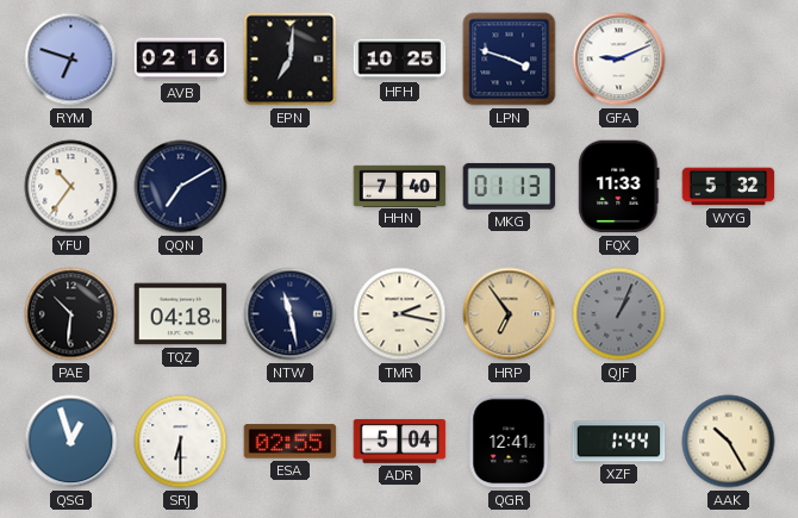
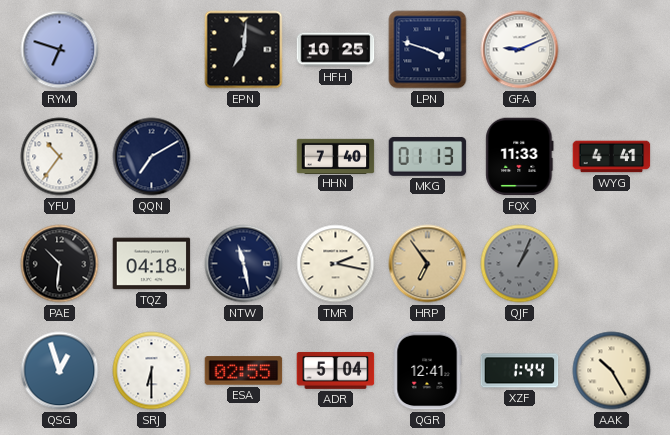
AVB: 02:16 -> none (181, 60)
WYG: 5:32 -> 4:41 (612, 157)
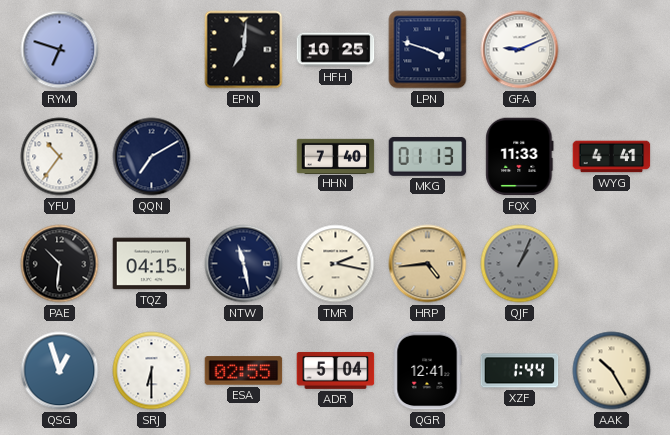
TQZ: 04:18 -> 04:15 (152, 264)
HRP: 6:54 -> 4:44 (428, 264)
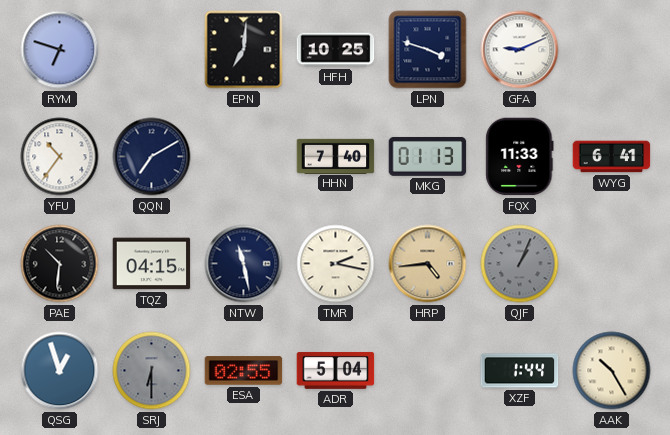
WYG: 4:41 -> 6:41 (612, 157)
SRJ dial: white -> grey (152, 371)
QGR: 12:41 -> none (427, 371)
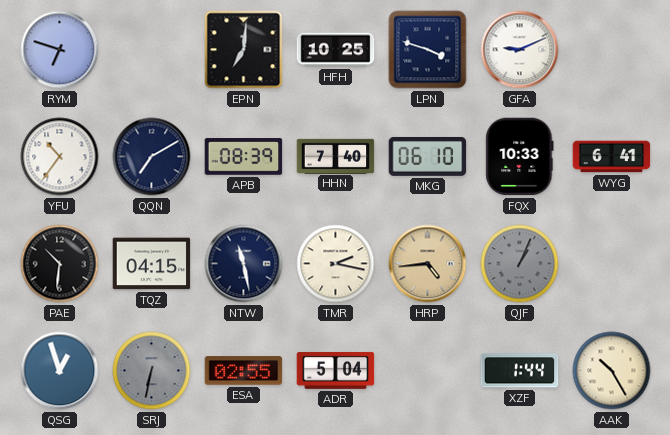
APB: none -> 08:39 (244, 157)
MKG: 01:13 -> 06:10 (428, 156)
FQX: 11:33 -> 10:33 (520, 157)
SRJ: 6:30 -> 6:32 (152, 371)
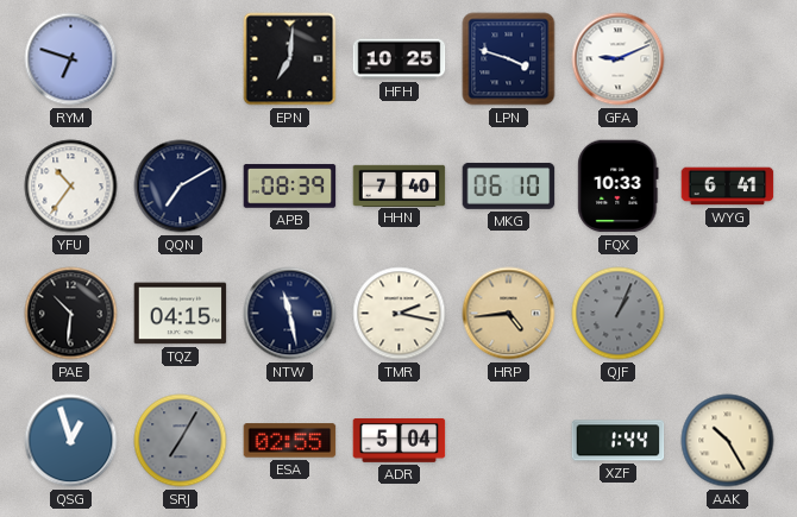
SRJ: 6:32 -> 7:05 (181, 441)
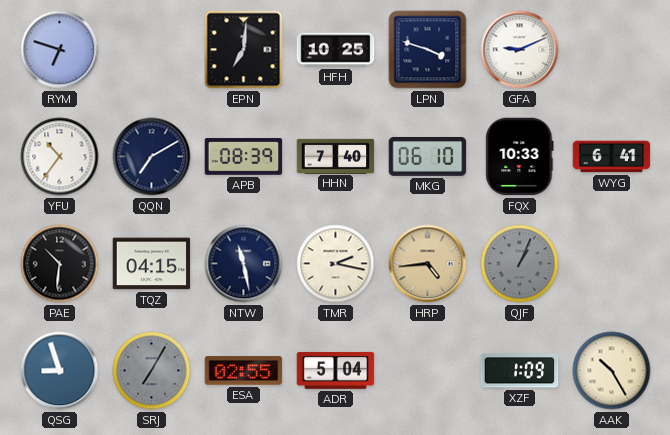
QSG: 12:57 -> 8:57 (60, 371)
XZF: 1:44 -> 1:09 (520, 371)
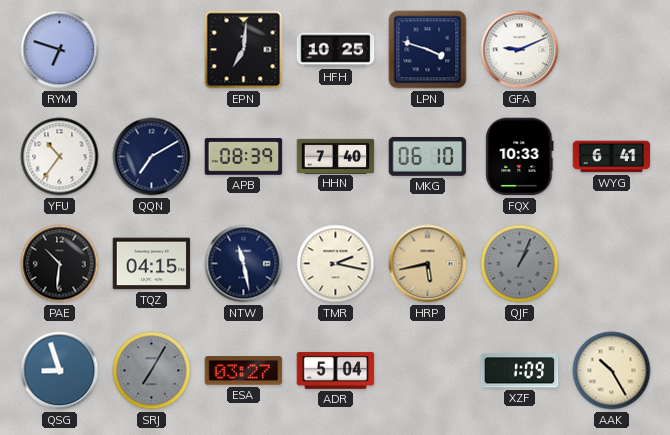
HRP: 4:44 -> 5:43 (428, 264)
ESA: 02:55 -> 03:27 (244, 371)
